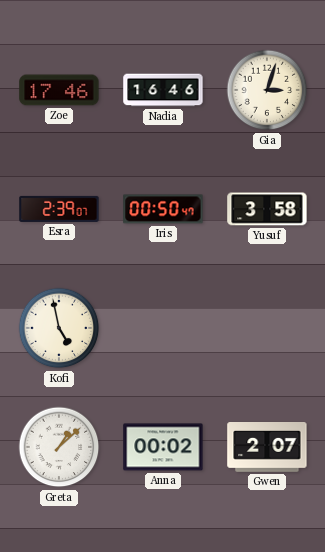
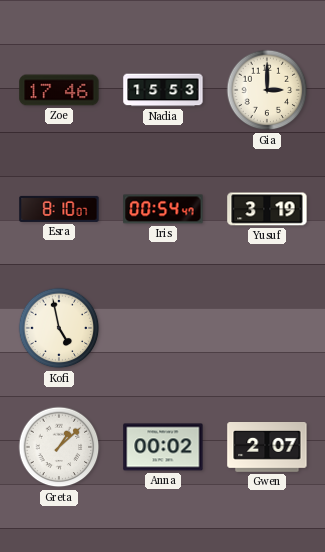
Nadia: 16:46 -> 15:53 (163, 90)
Gia: 3:03 -> 3:00 (267, 90)
Esra: 2:39 -> 8:10 (59, 209)
Iris: 00:50 -> 00:54 (163, 209)
Yusuf: 3:58 -> 3:19 (267, 209)
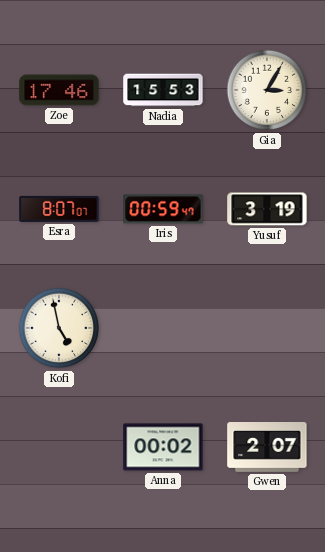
Gia: 3:00 -> 3:05 (267, 90)
Esra: 8:10 -> 8:07 (59, 209)
Iris: 00:54 -> 00:59 (163, 209)
Greta: 1:08 -> none (59, 447)
